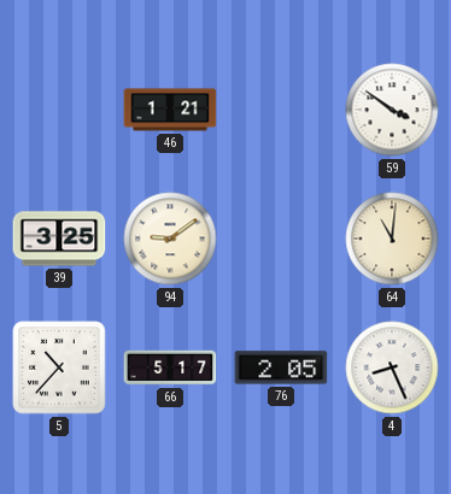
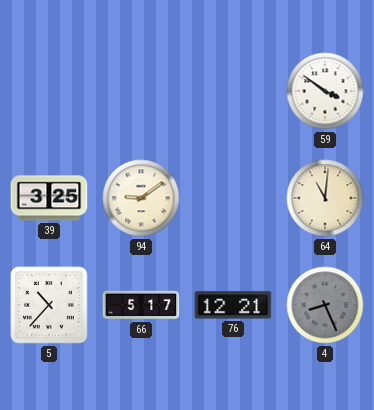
46: 1:21 -> none (170, 110)
76: 2:05 -> 12:21 (233, 305)
4 dial: white -> grey (325, 305)
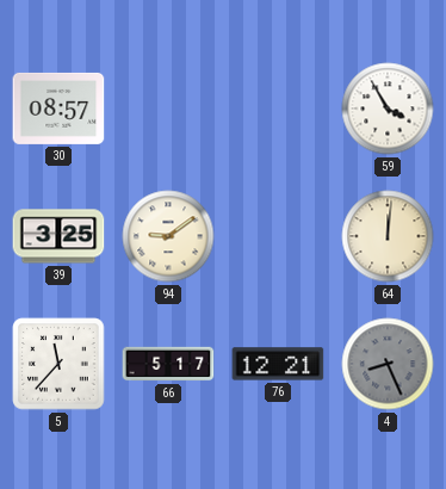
30: none -> 08:57 (58, 109)
59: 3:51 -> 3:55 (388, 109)
64: 11:01 -> 12:01 (388, 236)
5: 10:37 -> 11:37 (58, 364)
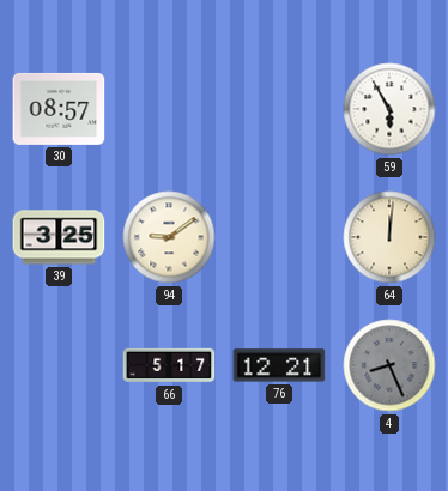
59: 3:55 -> 5:55 (389, 109)
5: 11:37 -> none (58, 364)
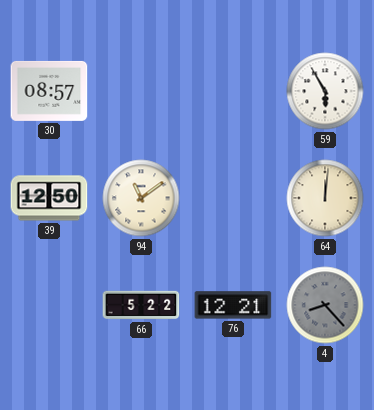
39: 3:25 -> 12:50 (49, 198)
94: 9:09 -> 11:09 (141, 198)
66: 5:17 -> 5:22 (141, 305)
4: 8:26 -> 8:23 (325, 305)
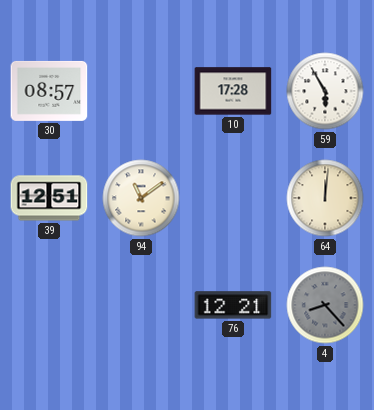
10: none -> 17:28 (233, 91)
39: 12:50 -> 12:51 (49, 198)
66: 5:22 -> none (141, 305)
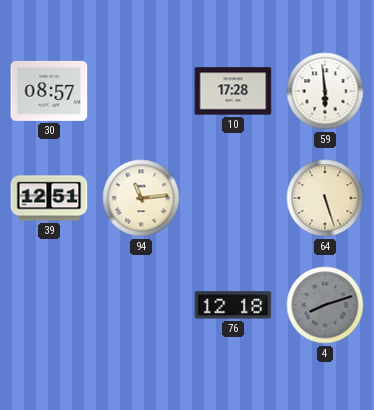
59: 5:55 -> 5:59 (325, 91)
94: 11:09 -> 11:14 (141, 198)
64: 12:01 -> 5:27 (325, 198)
76: 12:21 -> 12:18 (233, 305)
4: 8:23 -> 8:12 (325, 305)
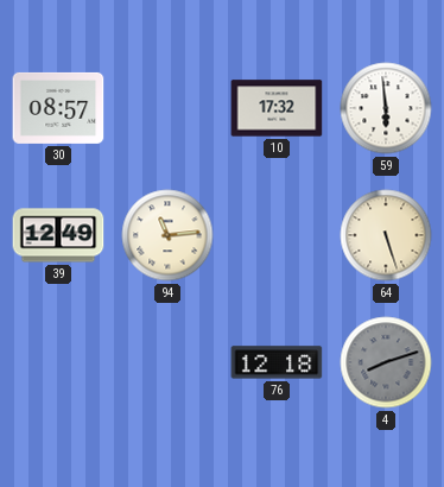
10: 17:28 -> 17:32 (277, 108)
39: 12:51 -> 12:49 (58, 235)
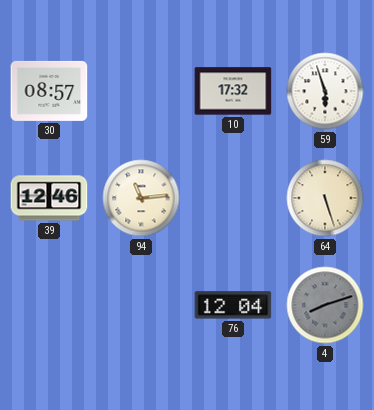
59: 5:59 -> 5:57 (325, 91)
39: 12:49 -> 12:46 (49, 198)
76: 12:18 -> 12:04 (233, 305)
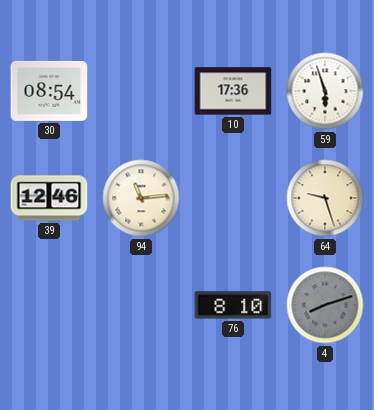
30: 08:57 -> 08:54 (49, 91)
10: 17:32 -> 17:36 (233, 91)
64: 5:27 -> 9:27 (325, 198)
76: 12:04 -> 8:10 (233, 305)
